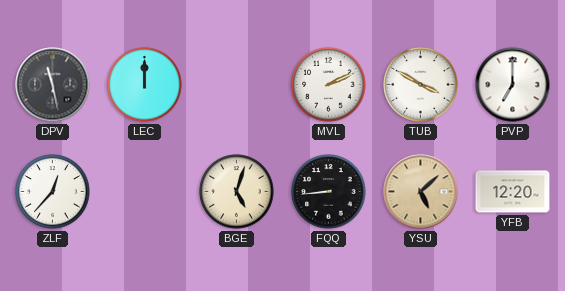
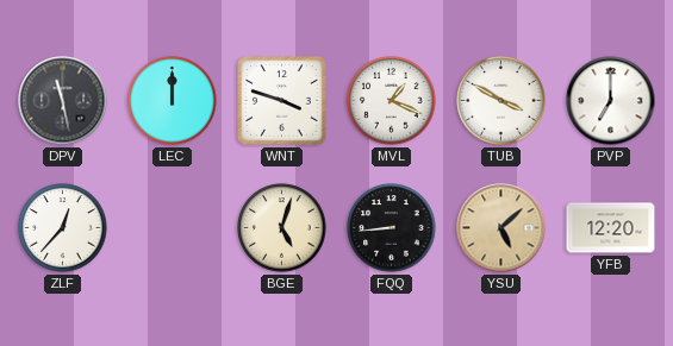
WNT: none -> 3:48 (282, 101)
MVL: 2:11 -> 1:19 (392, 101)
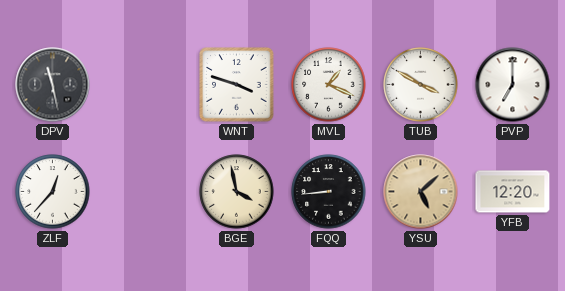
LEC: 12:00 -> none (173, 101)
BGE: 5:03 -> 3:58 (237, 192)
